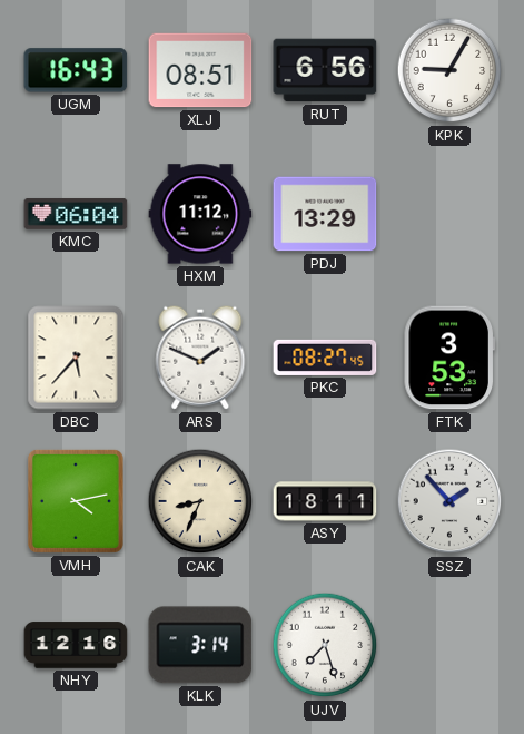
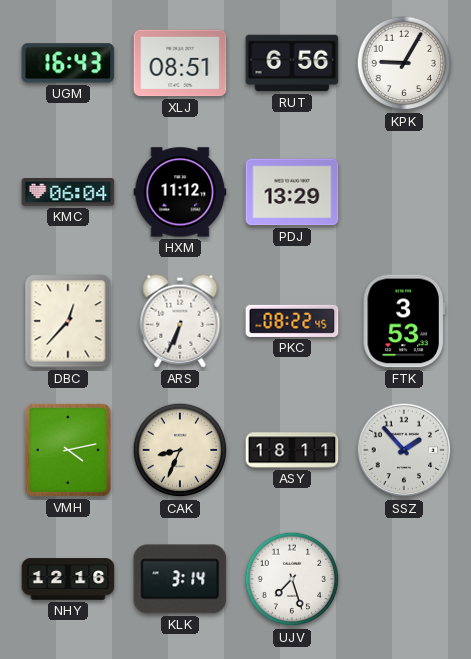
DBC: 5:37 -> 12:37 (68, 321)
ARS: 1:49 -> 6:34 (180, 321)
PKC: 08:27 -> 08:22 (292, 321)
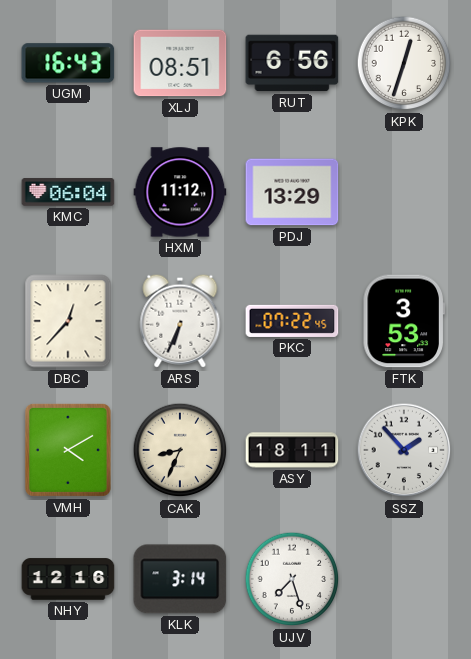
KPK: 9:05 -> 12:33 (404, 63)
PKC: 08:22 -> 07:22 (292, 321)
VMH: 4:13 -> 4:10 (68, 450)
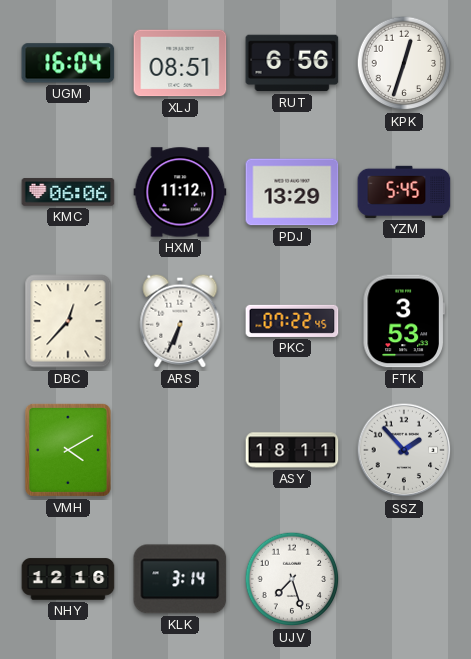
UGM: 16:43 -> 16:04 (68, 63)
KMC: 06:04 -> 06:06 (68, 192)
YZM: none -> 5:45 (404, 192)
CAK: 8:34 -> none (180, 450)
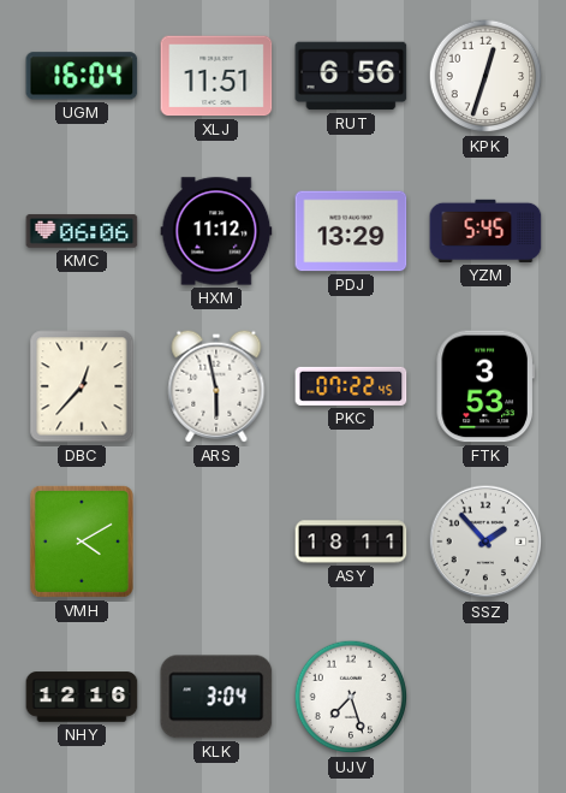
XLJ: 08:51 -> 11:51 (216, 76)
ARS: 6:34 -> 5:58 (216, 386)
KLK: 3:14 -> 3:04 (216, 697)
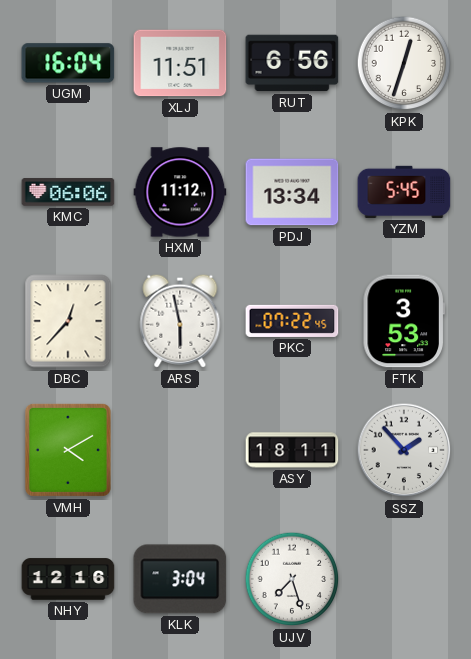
PDJ: 13:29 -> 13:34 (292, 192)
